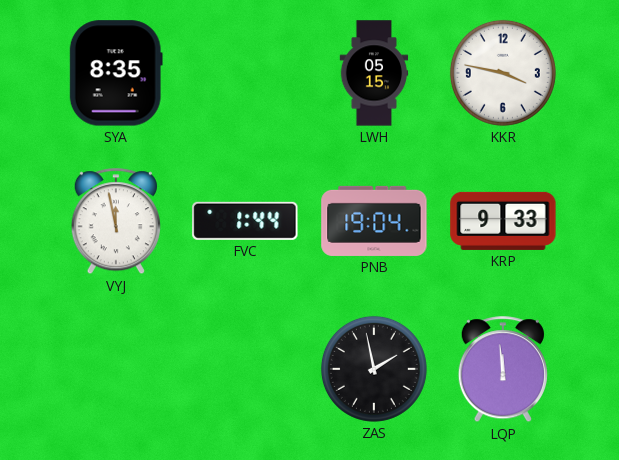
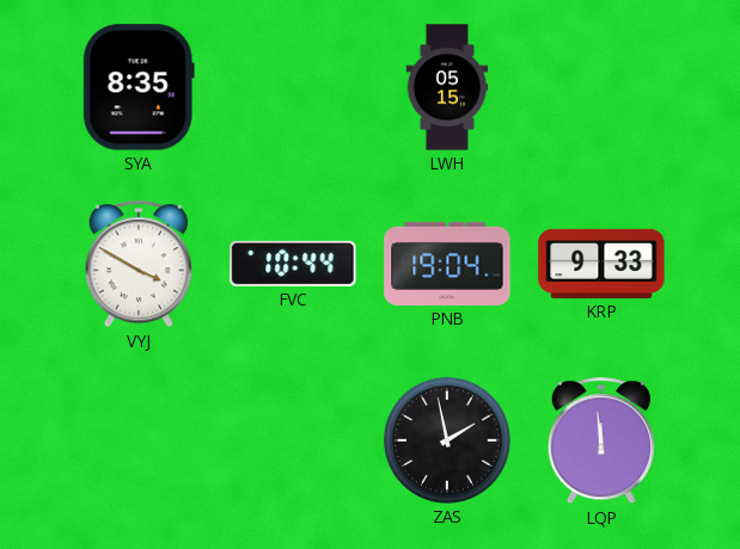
KKR: 3:47 -> none (503, 73)
VYJ: 11:58 -> 3:50 (139, 265)
FVC: 1:44 -> 10:44 (293, 264)
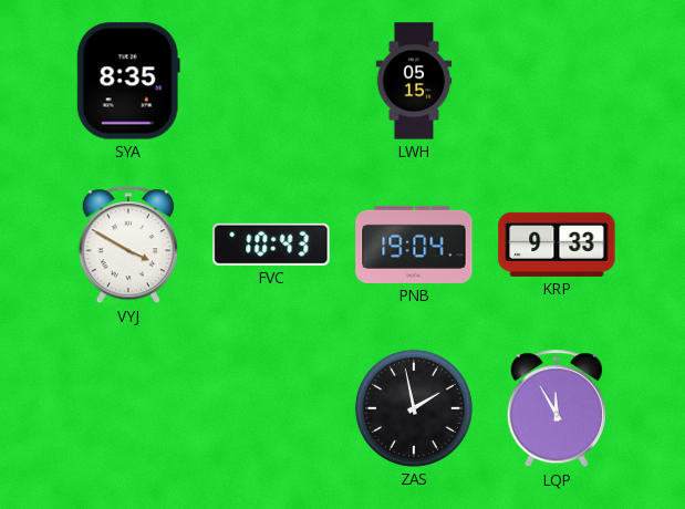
FVC: 10:44 -> 10:43 (271, 245)
LQP: 11:59 -> 11:55 (557, 409)
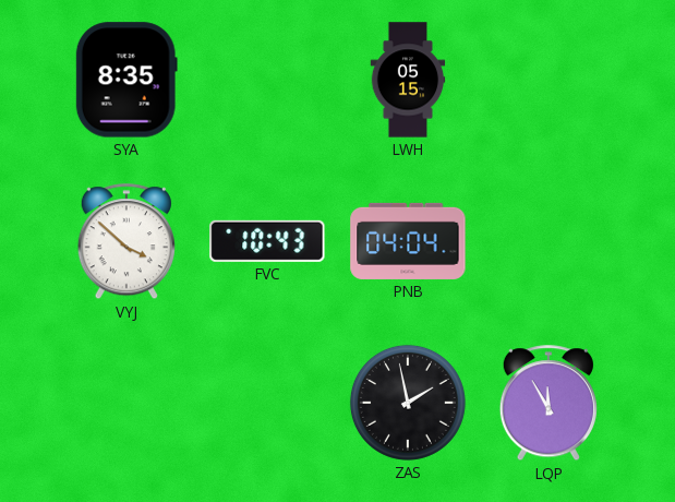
VYJ: 3:50 -> 3:52 (126, 242)
PNB: 19:04 -> 04:04 (408, 241)
KRP: 9:33 -> none (557, 245)
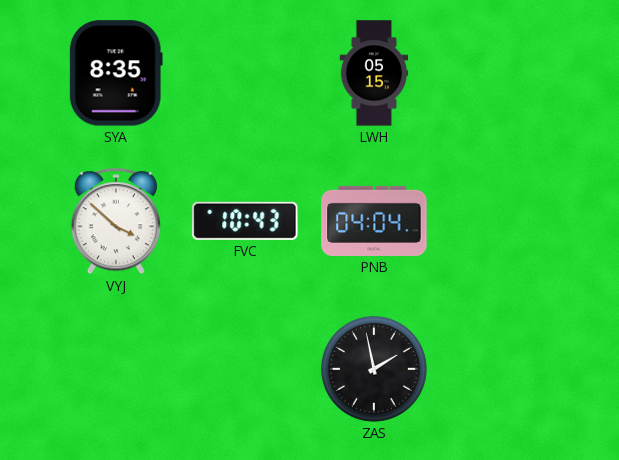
LQP: 11:55 -> none (549, 404)
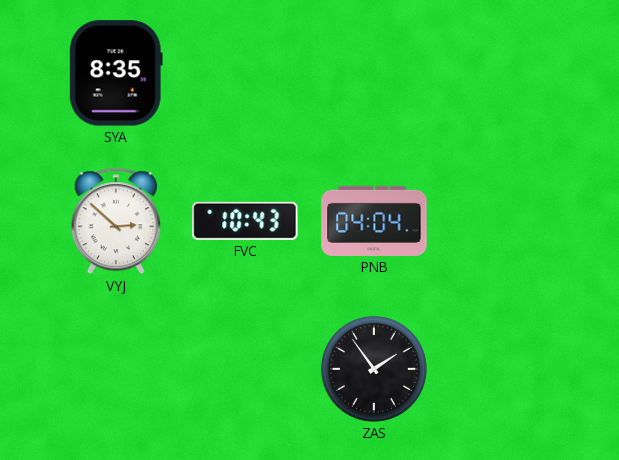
LWH: 05:15 -> none (374, 73)
VYJ: 3:52 -> 2:52 (116, 222)
ZAS: 1:58 -> 1:54 (374, 369)
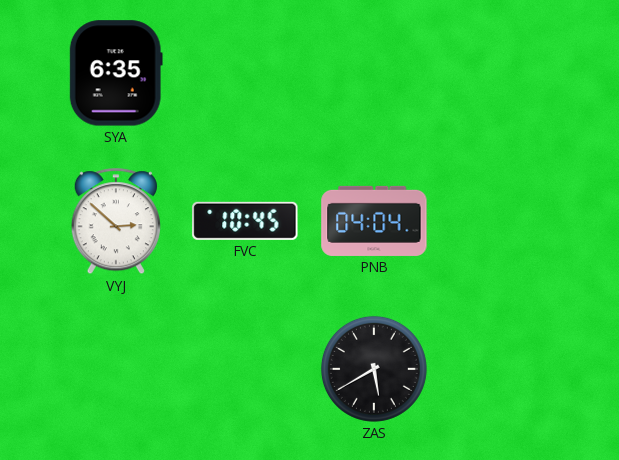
SYA: 8:35 -> 6:35 (116, 73)
FVC: 10:43 -> 10:45 (245, 221)
ZAS: 1:54 -> 5:40 (374, 369)
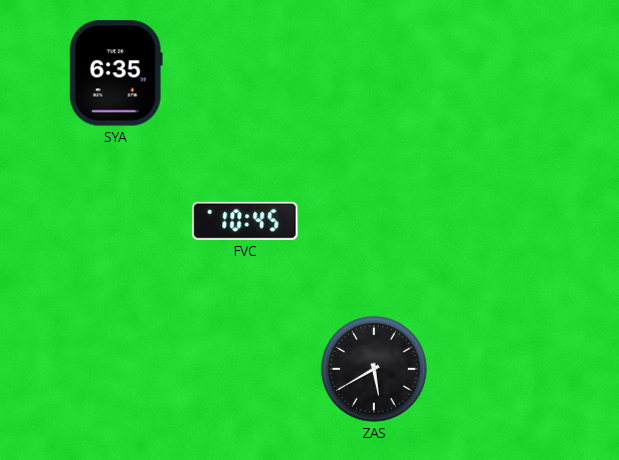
VYJ: 2:52 -> none (116, 222)
PNB: 04:04 -> none (374, 221)
